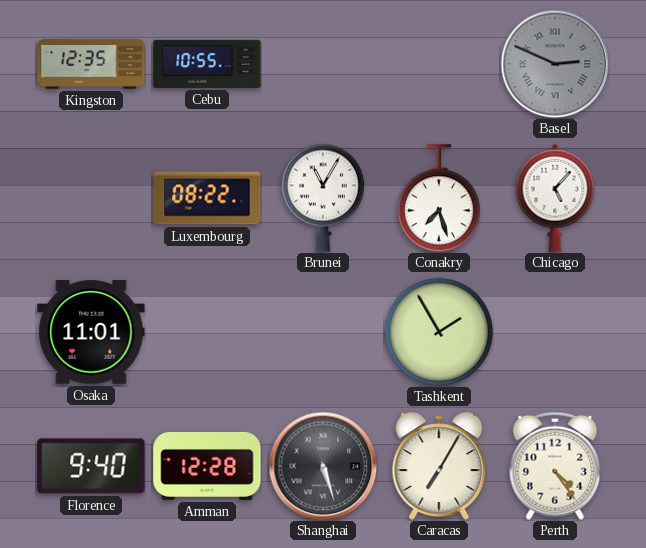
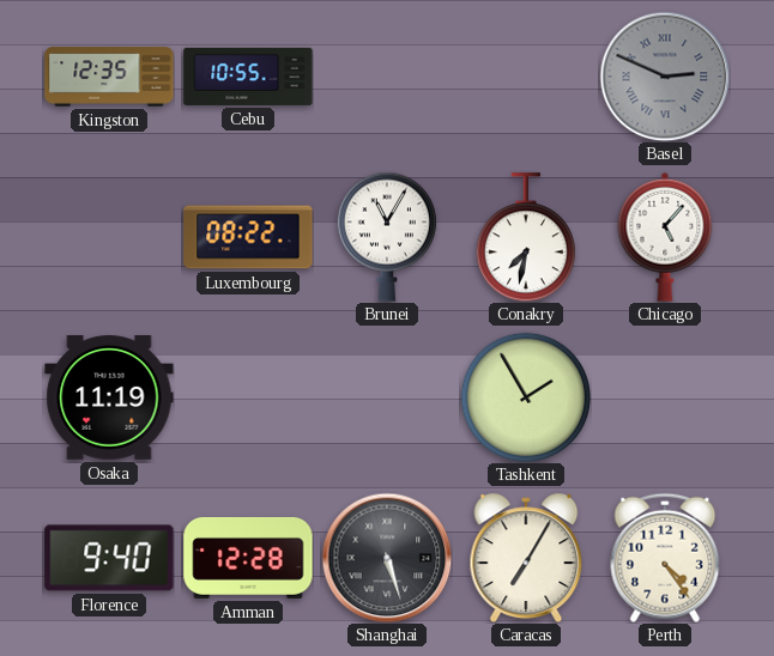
Conakry: 7:27 -> 7:32 (526, 237)
Osaka: 11:01 -> 11:19 (109, 397)
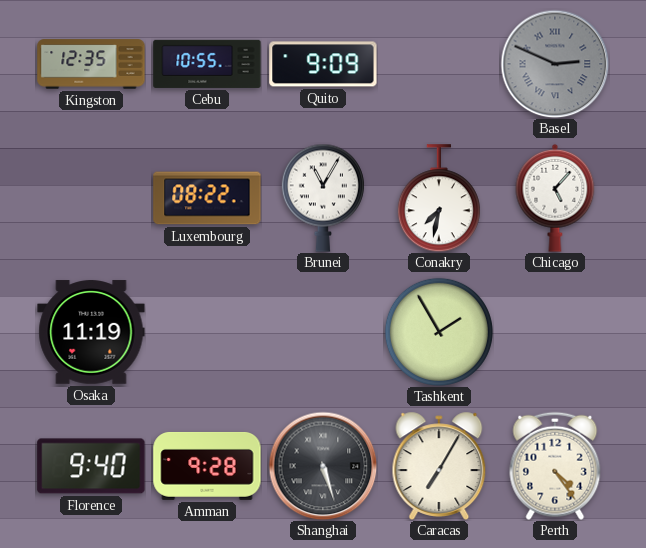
Quito: none -> 9:09 (323, 64)
Amman: 12:28 -> 9:28 (207, 466)
